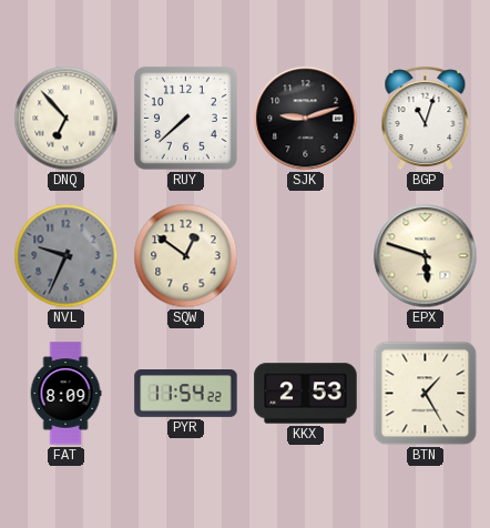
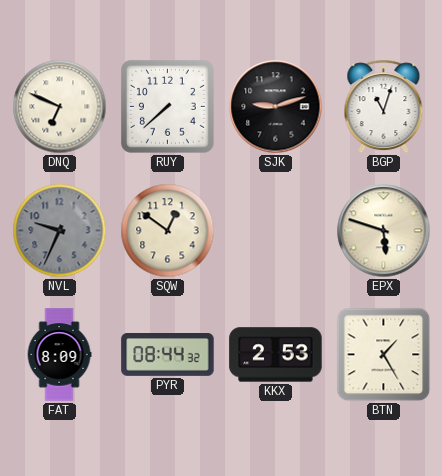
DNQ: 6:53 -> 6:49 (60, 107)
PYR: 11:54 -> 08:44 (168, 355)
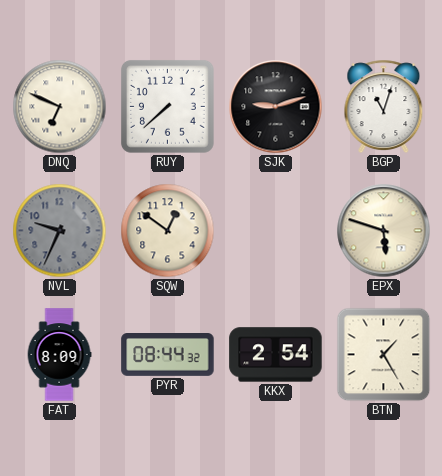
KKX: 2:53 -> 2:54 (276, 355)
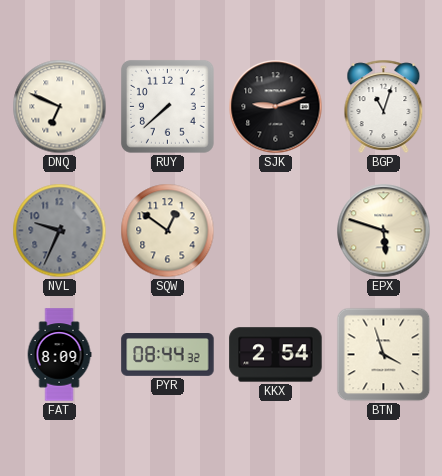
BTN: 1:25 -> 3:57 (384, 355)
